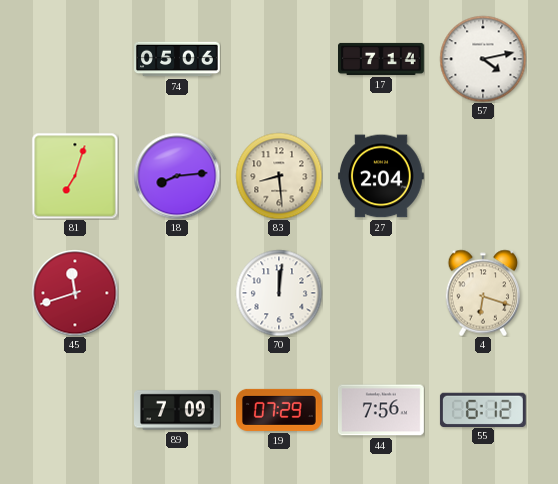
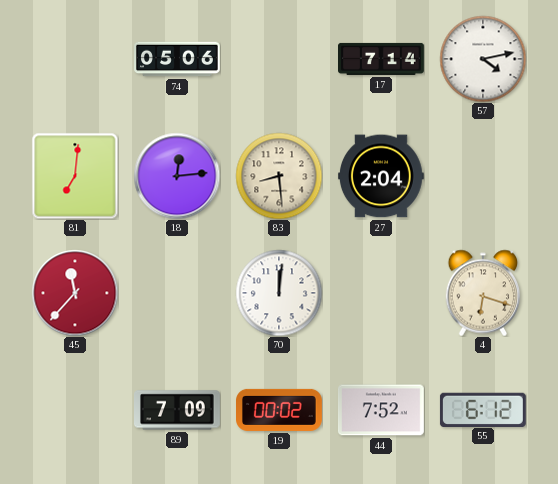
81: 7:03 -> 7:01 (75, 176)
18: 8:14 -> 12:14 (177, 176)
45: 11:42 -> 11:37 (75, 293)
19: 07:29 -> 00:02 (280, 410)
44: 7:56 -> 7:52 (381, 410)
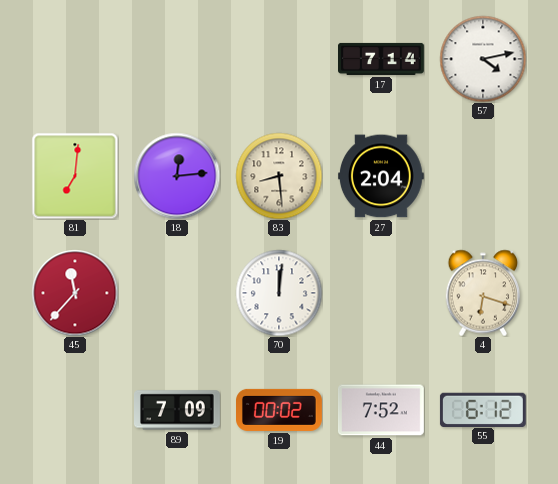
74: 05:06 -> none (178, 59)
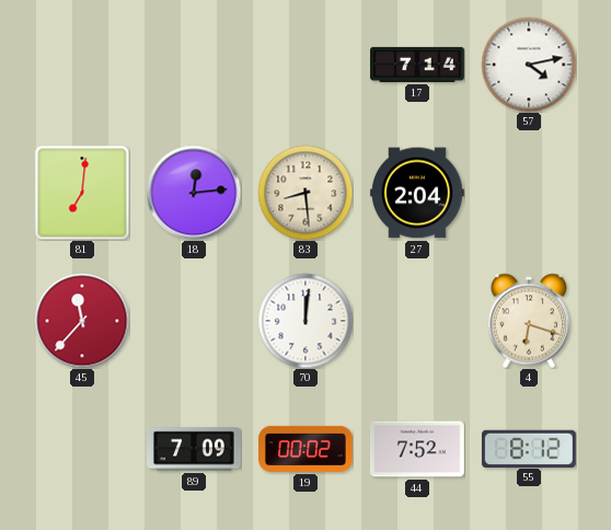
55: 6:12 -> 8:12 (529, 448)
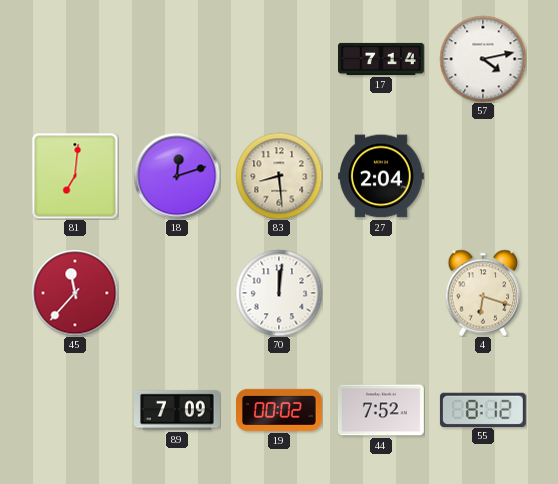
18: 12:14 -> 12:12 (177, 176)
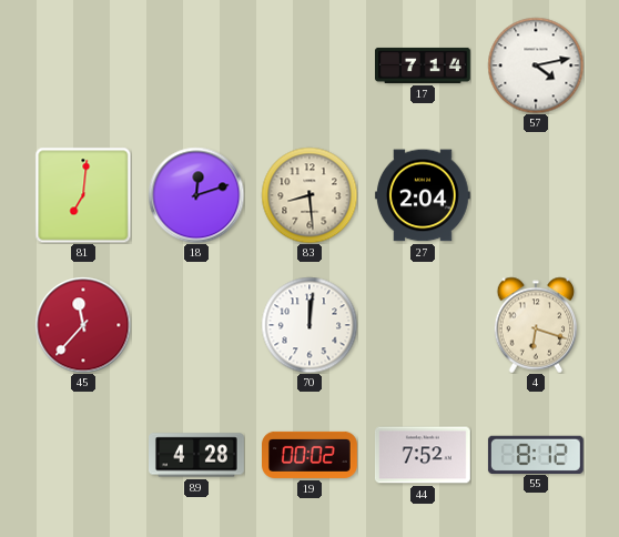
89: 7:09 -> 4:28 (197, 455)
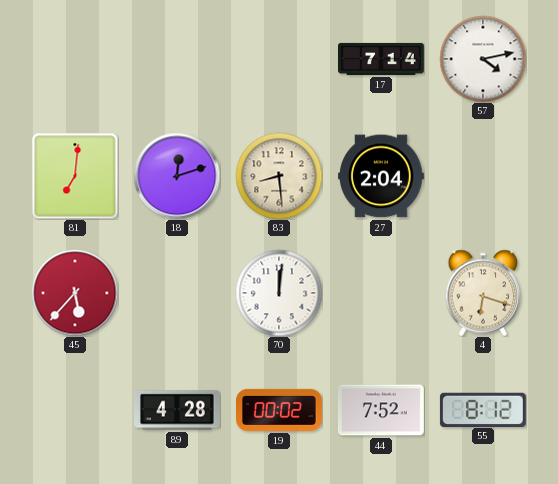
45: 11:37 -> 5:37 (75, 293)
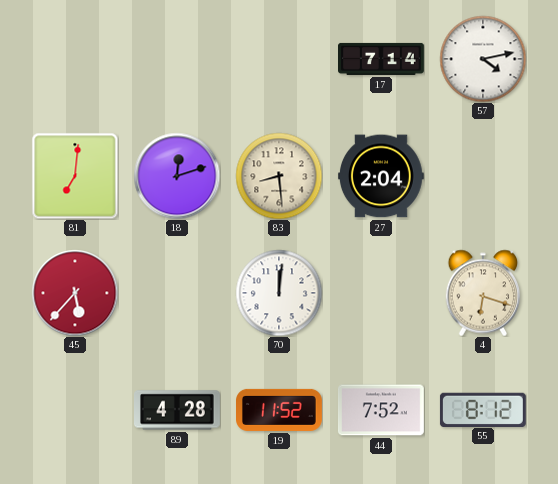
19: 00:02 -> 11:52 (280, 410)
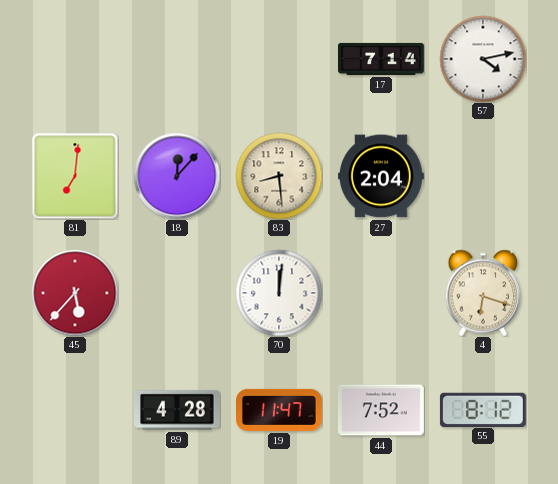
18: 12:12 -> 12:07 (177, 176)
19: 11:52 -> 11:47 (280, 410)
